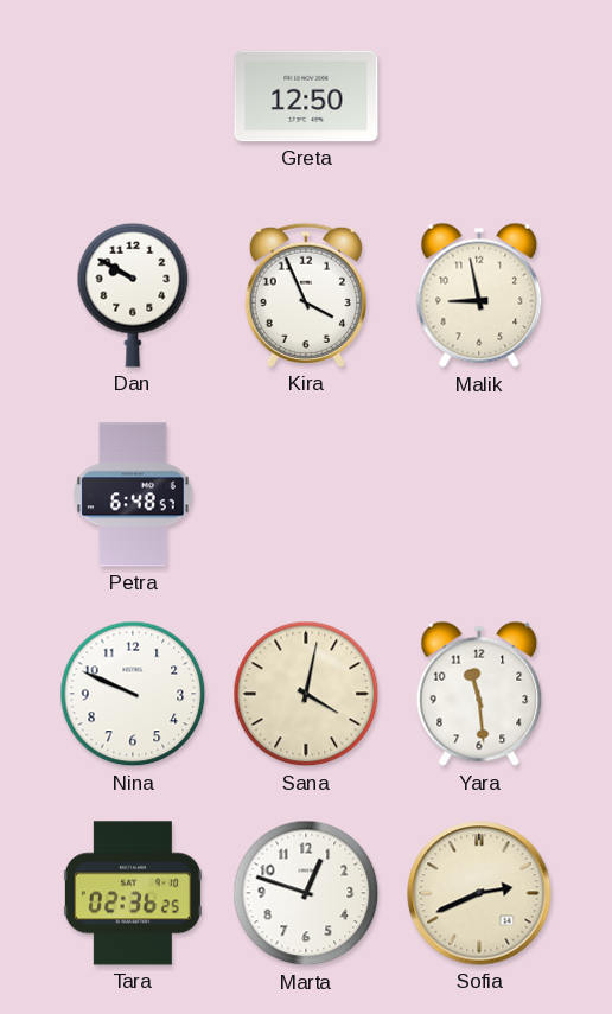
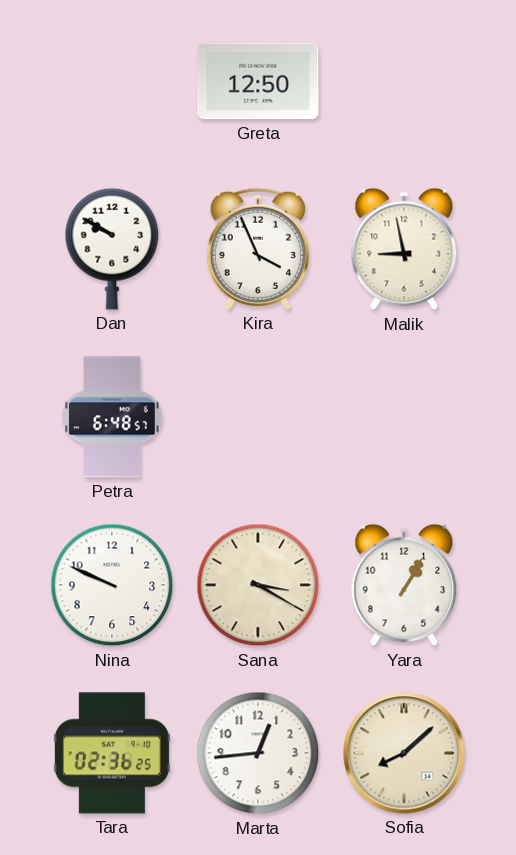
Sana: 4:02 -> 3:20 (258, 585)
Yara: 11:29 -> 1:05 (404, 585)
Marta: 12:48 -> 12:44 (258, 753)
Sofia: 2:41 -> 8:08 (404, 753)
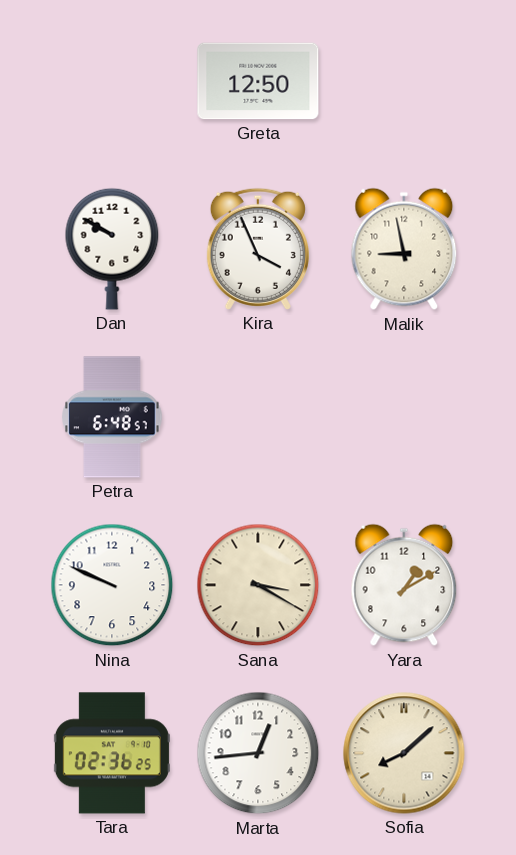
Yara: 1:05 -> 1:10 (404, 585)
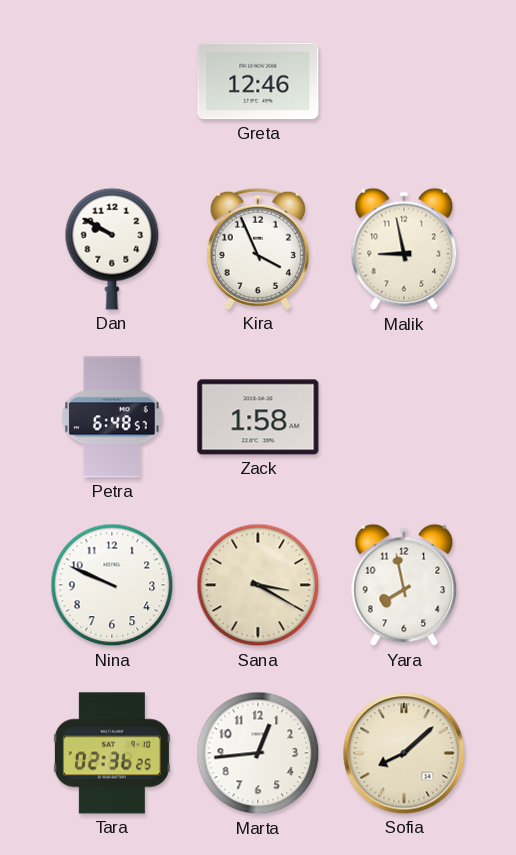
Greta: 12:50 -> 12:46 (258, 81)
Zack: none -> 1:58 (258, 417)
Yara: 1:10 -> 7:58 (404, 585)
